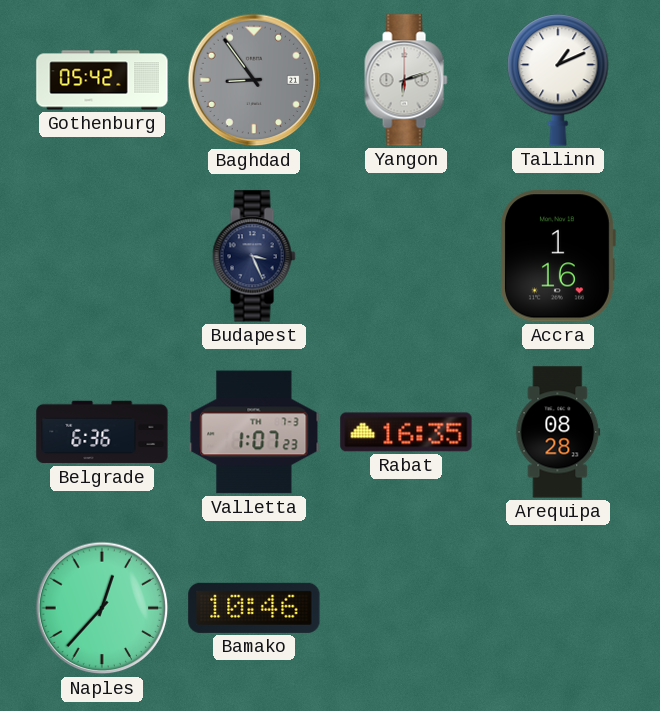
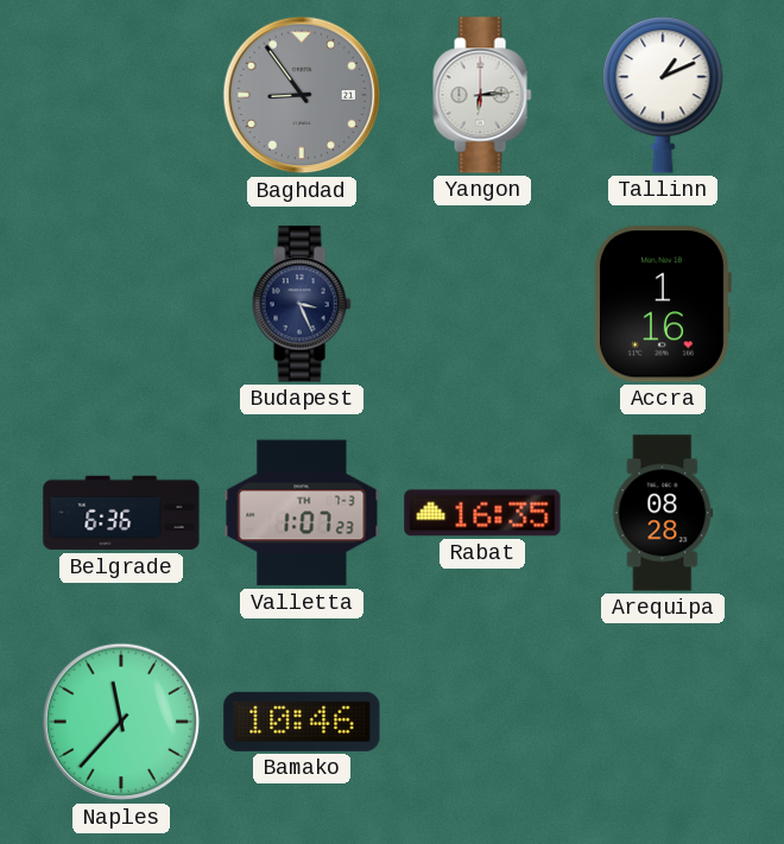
Gothenburg: 05:42 -> none (102, 80)
Yangon: 6:12 -> 6:14 (482, 95)
Naples: 12:37 -> 11:37 (121, 722)
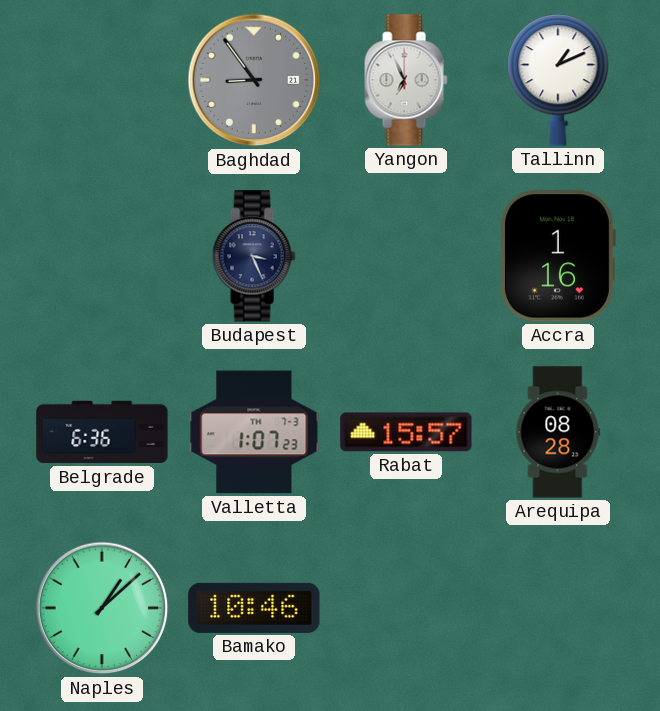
Yangon: 6:14 -> 6:56 (406, 80)
Rabat: 16:35 -> 15:57 (406, 432)
Naples: 11:37 -> 1:08 (102, 608)
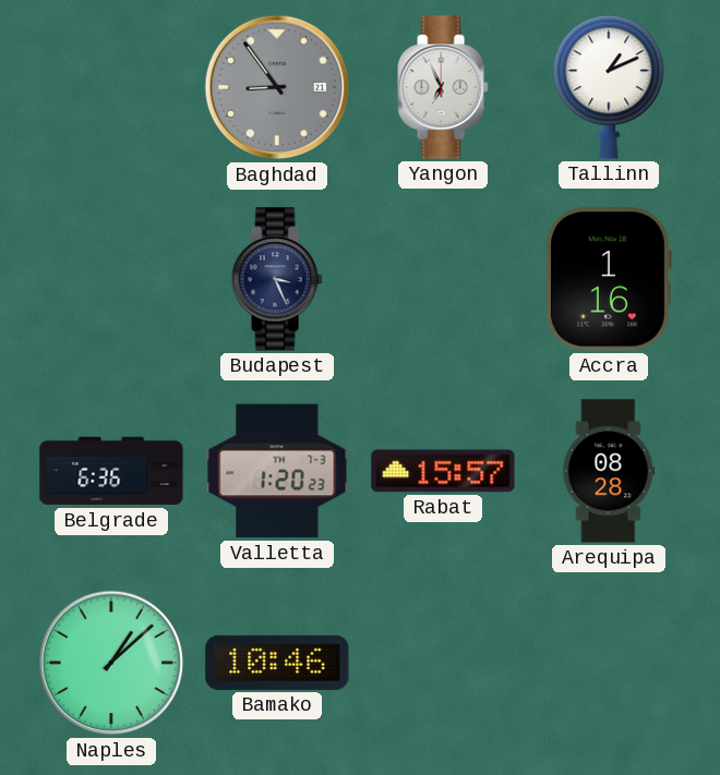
Valletta: 1:07 -> 1:20 (277, 471)
